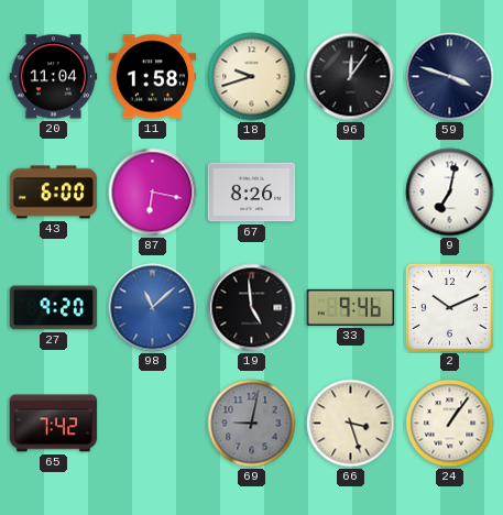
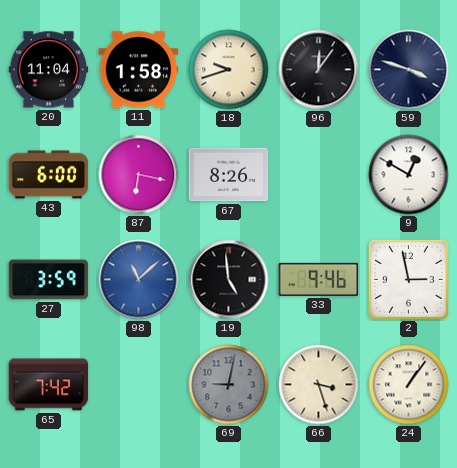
9: 7:02 -> 12:50 (409, 175)
27: 9:20 -> 3:59 (49, 280)
2: 10:11 -> 2:58 (408, 279)
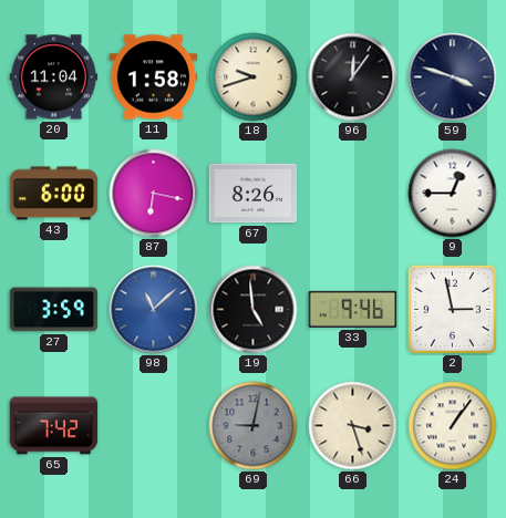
9: 12:50 -> 12:45 (453, 194)
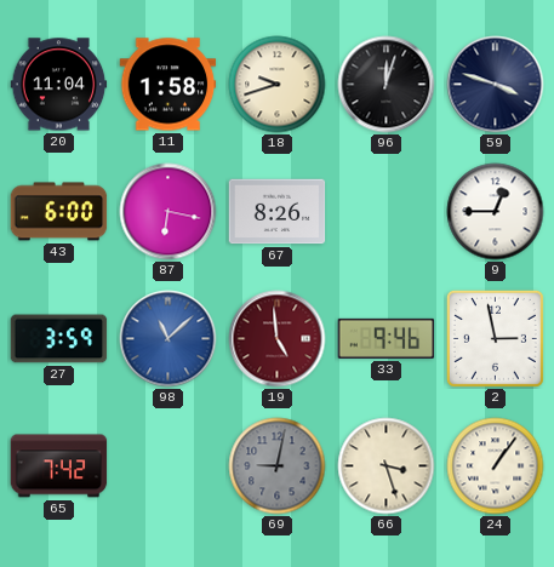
96: 12:06 -> 12:03 (387, 85)
19 dial: black -> burgundy (278, 339)
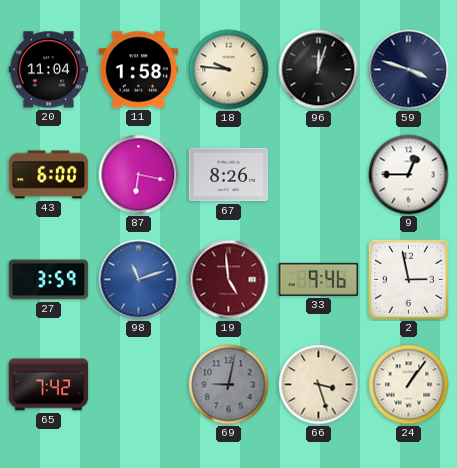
18: 9:42 -> 9:46 (229, 70)
98: 11:08 -> 11:12 (139, 280)
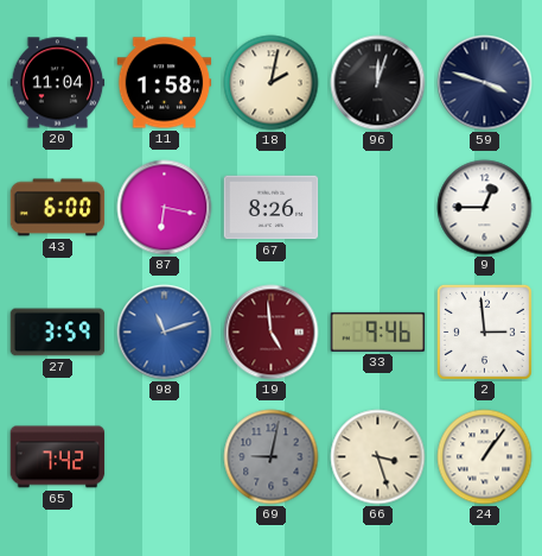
18: 9:46 -> 2:02 (272, 83)
2: 2:58 -> 2:59 (484, 331)
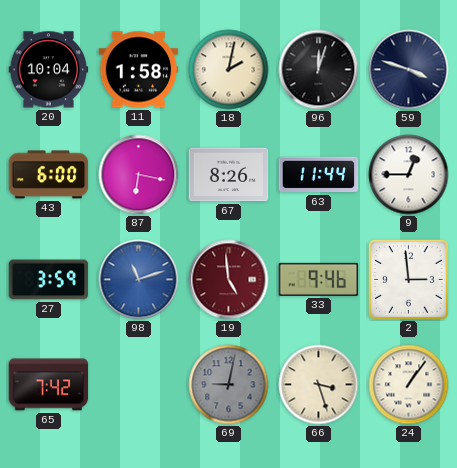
20: 11:04 -> 10:04 (49, 70)
63: none -> 11:44 (319, 175)
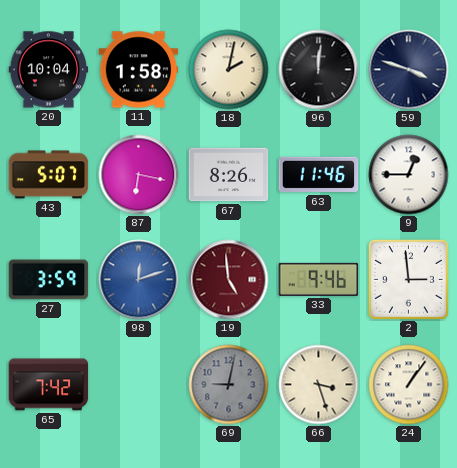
96: 12:03 -> 12:01 (319, 70)
43: 6:00 -> 5:07 (49, 175)
63: 11:44 -> 11:46 (319, 175)
98: 11:12 -> 12:12 (139, 280)
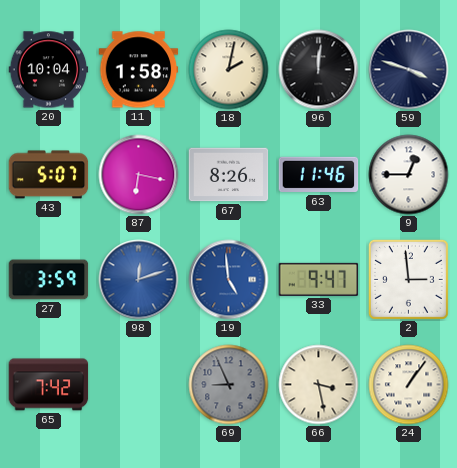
19 dial: burgundy -> blue (229, 280)
33: 9:46 -> 9:47 (319, 279)
69: 9:02 -> 8:56 (229, 385)
66: 3:27 -> 3:28 (319, 385)
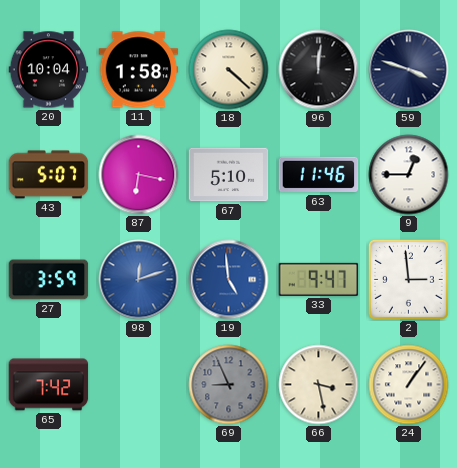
18: 2:02 -> 4:22 (229, 70)
67: 8:26 -> 5:10 (229, 175)
